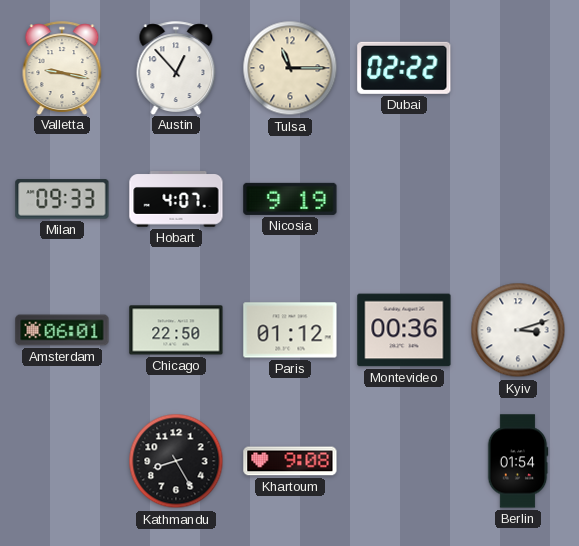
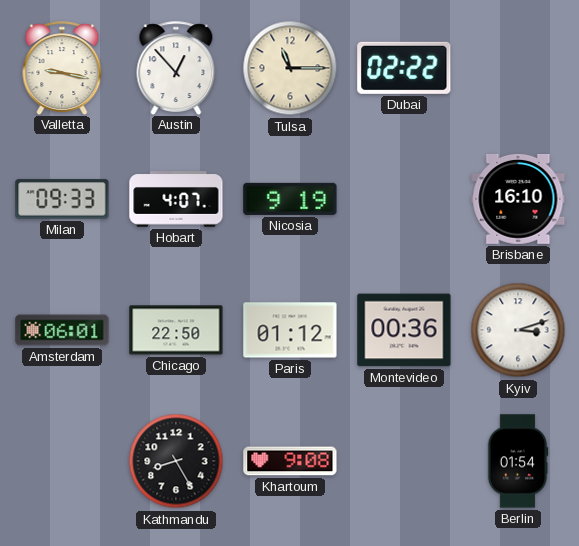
Brisbane: none -> 16:10 (518, 199)
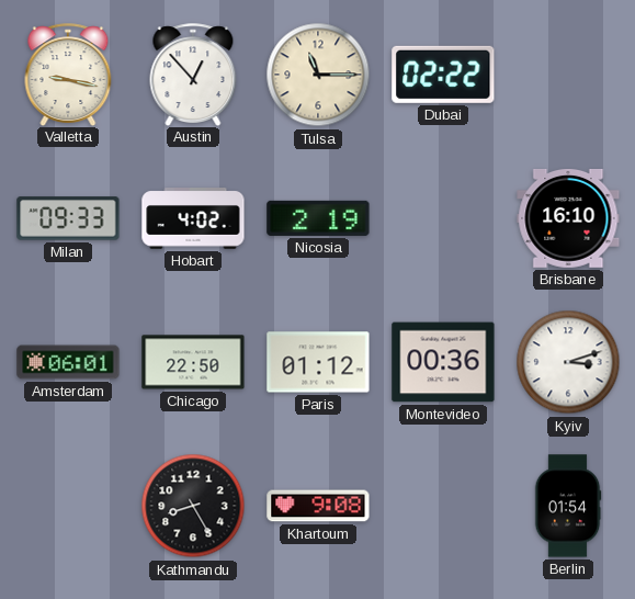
Hobart: 4:07 -> 4:02 (193, 218)
Nicosia: 9:19 -> 2:19 (318, 218)
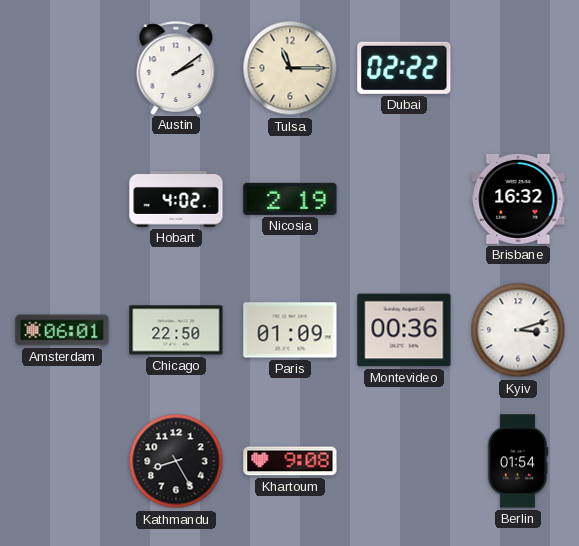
Valletta: 9:17 -> none (68, 75)
Austin: 12:53 -> 2:09 (176, 68)
Milan: 09:33 -> none (68, 218)
Brisbane: 16:10 -> 16:32 (518, 199)
Paris: 01:12 -> 01:09 (290, 330)
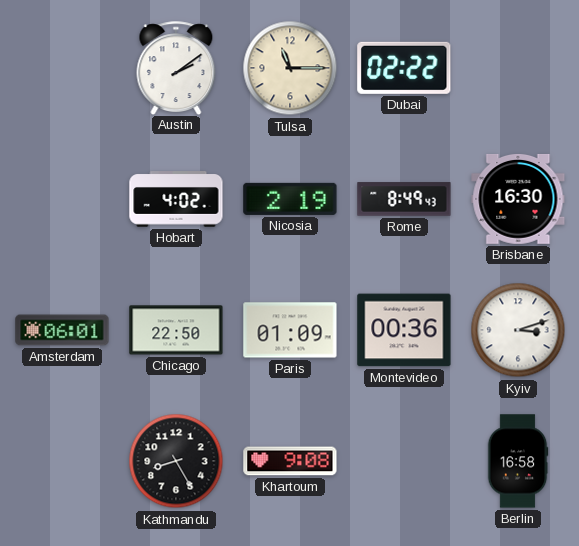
Rome: none -> 8:49 (404, 199)
Brisbane: 16:32 -> 16:30 (518, 199)
Berlin: 01:54 -> 16:58 (518, 461)
